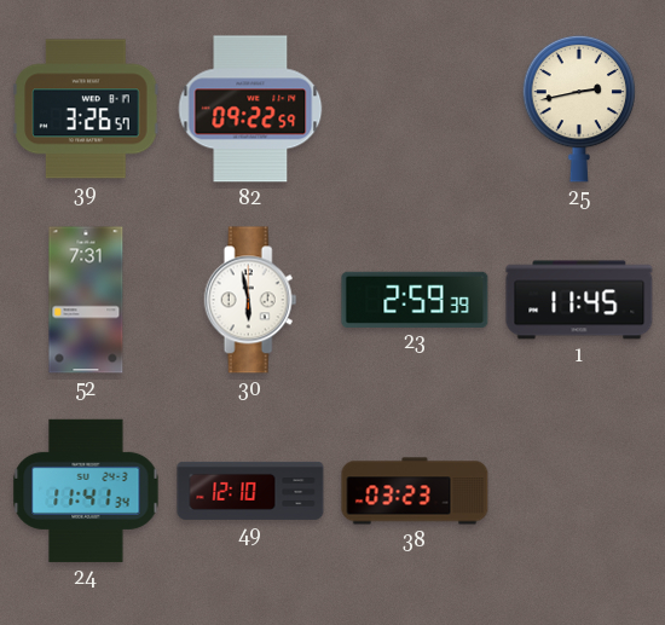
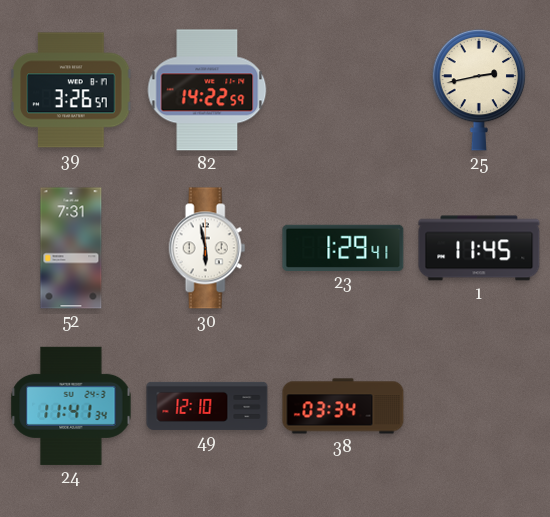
82: 09:22 -> 14:22 (207, 90)
23: 2:59 -> 1:29 (343, 247)
38: 03:23 -> 03:34 (343, 406)
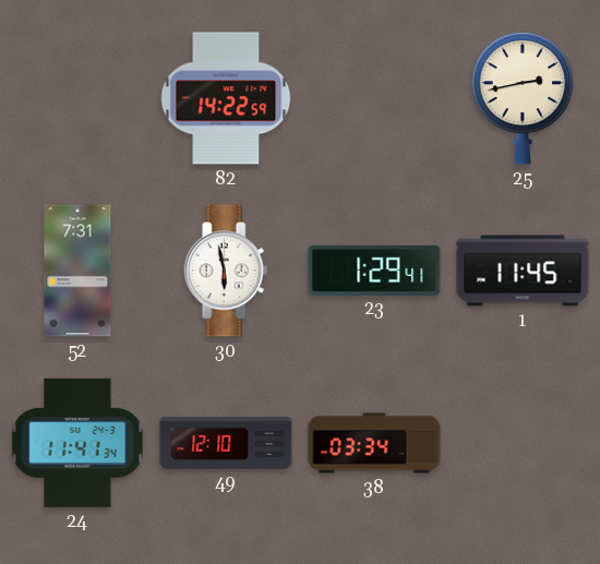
39: 3:26 -> none (71, 90)
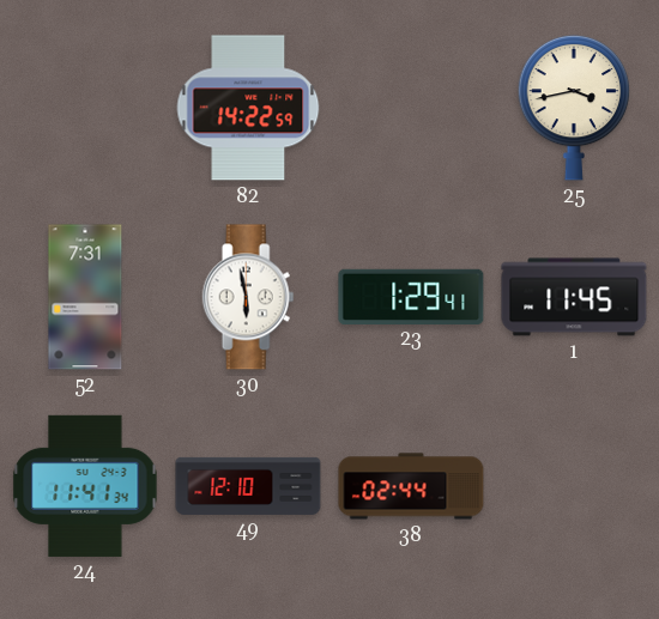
25: 2:43 -> 3:43 (574, 108)
38: 03:34 -> 02:44 (411, 486)
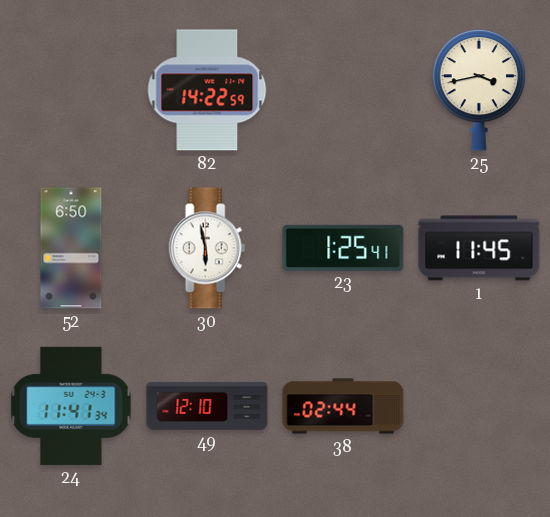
52: 7:31 -> 6:50 (71, 248)
23: 1:29 -> 1:25 (343, 247)
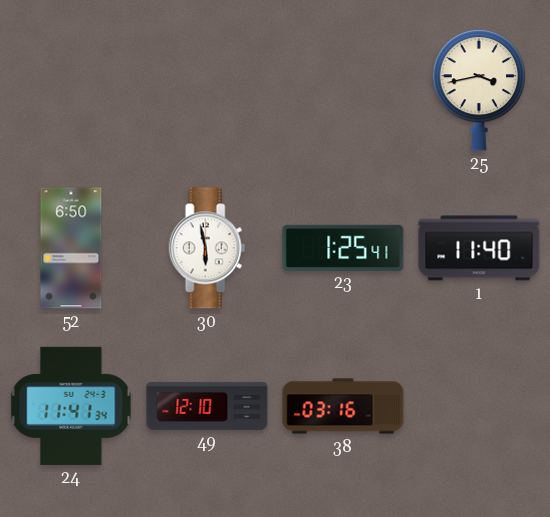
82: 14:22 -> none (207, 90)
1: 11:45 -> 11:40 (479, 248)
38: 02:44 -> 03:16 (343, 406)
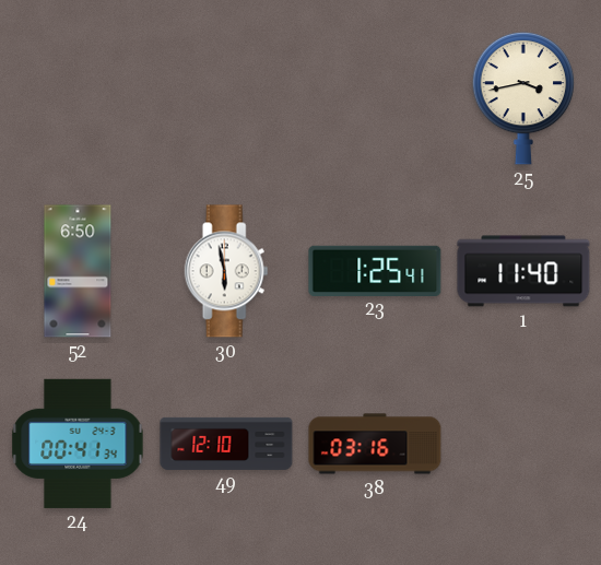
24: 11:41 -> 00:41 (78, 444)
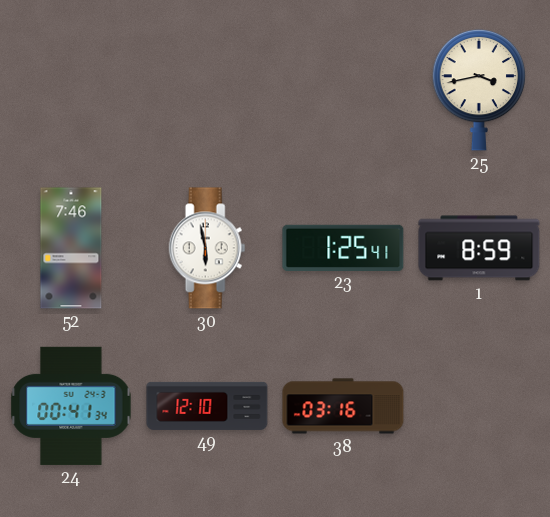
52: 6:50 -> 7:46 (71, 248)
1: 11:40 -> 8:59 (479, 248)
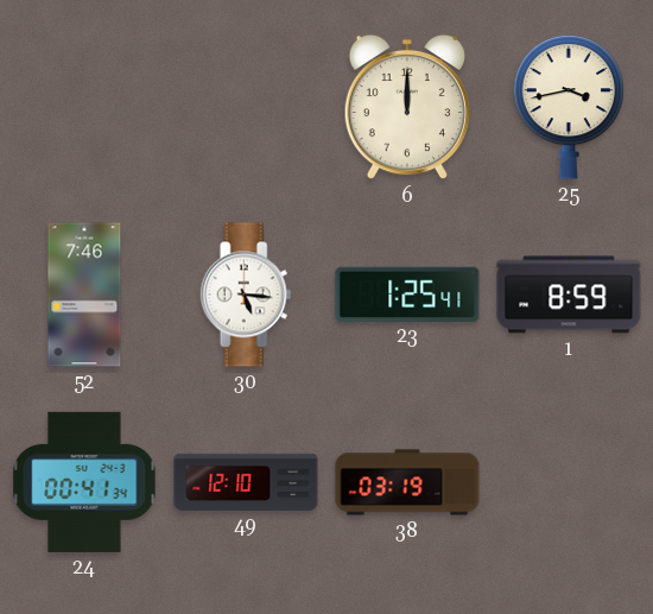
6: none -> 12:00 (407, 107)
30: 5:58 -> 5:16 (246, 295)
38: 03:16 -> 03:19 (407, 482)
